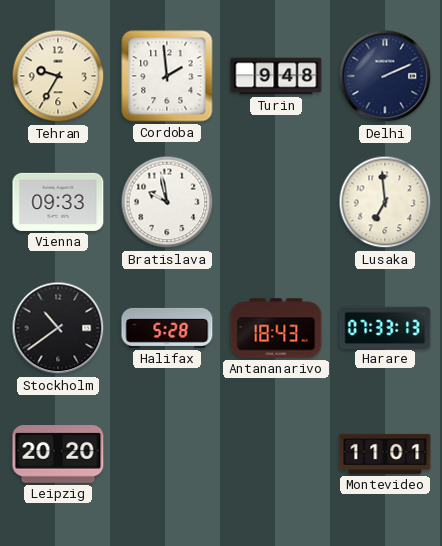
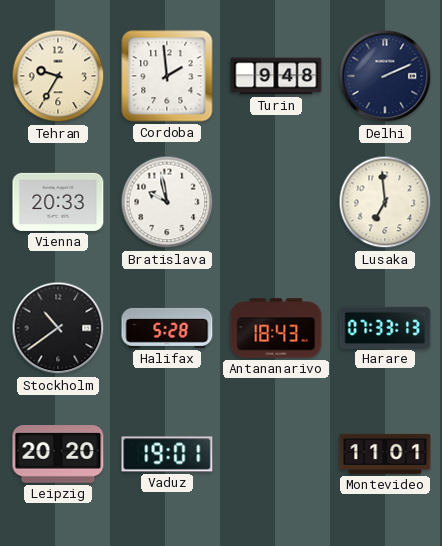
Vienna: 09:33 -> 20:33 (58, 202)
Vaduz: none -> 19:01 (167, 454)
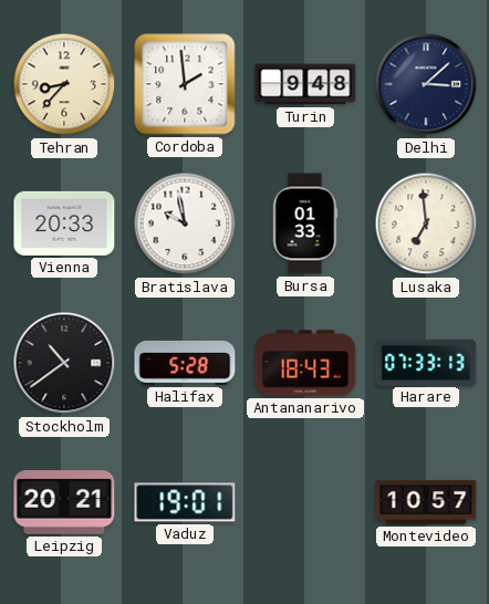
Tehran: 9:35 -> 8:37 (64, 84)
Delhi: 2:11 -> 3:08 (426, 84)
Bursa: none -> 01:33 (305, 223)
Leipzig: 20:20 -> 20:21 (64, 503)
Montevideo: 11:01 -> 10:57 (426, 502)
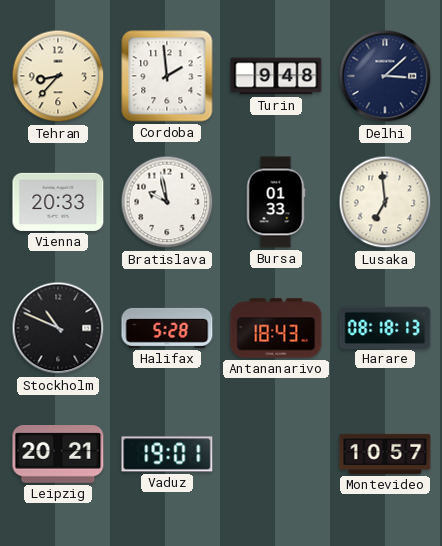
Stockholm: 10:39 -> 10:49 (58, 328)
Harare: 07:33 -> 08:18 (385, 327)
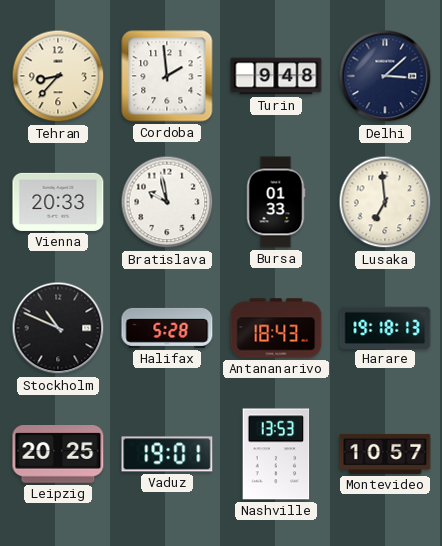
Harare: 08:18 -> 19:18 (385, 327)
Leipzig: 20:21 -> 20:25 (58, 455)
Nashville: none -> 13:53 (276, 454)
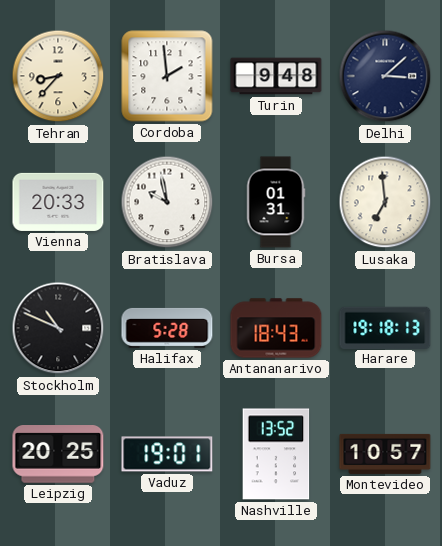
Bursa: 01:33 -> 01:31 (276, 202)
Nashville: 13:53 -> 13:52 (276, 454)
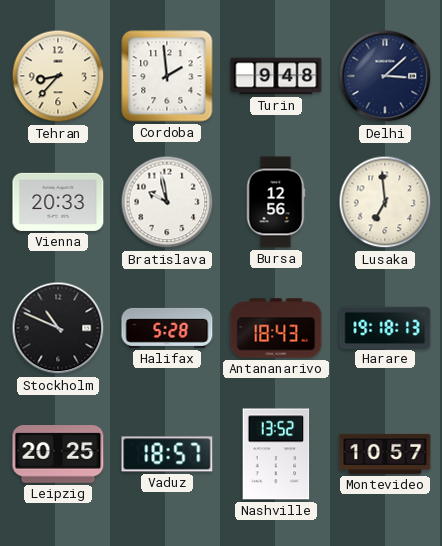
Bursa: 01:31 -> 12:56 (276, 202)
Vaduz: 19:01 -> 18:57 (167, 454)
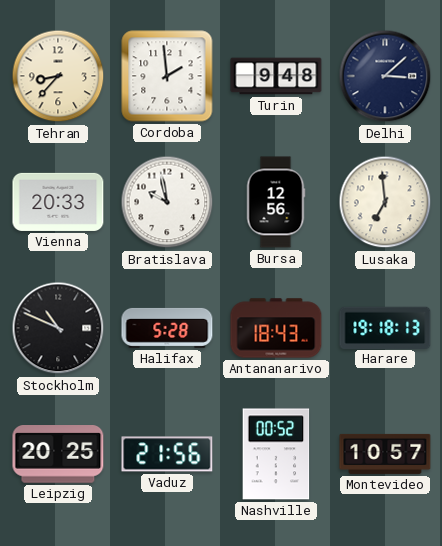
Vaduz: 18:57 -> 21:56 (167, 454)
Nashville: 13:52 -> 00:52 (276, 454)
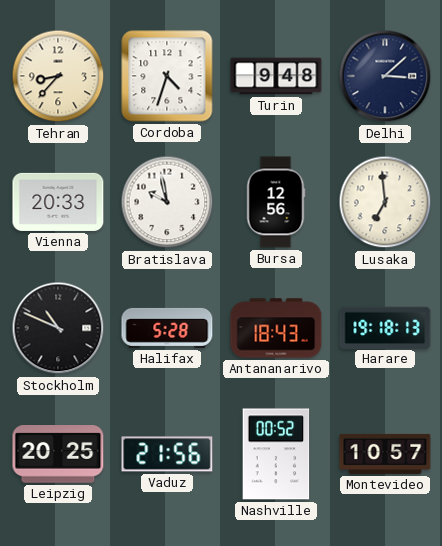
Cordoba: 1:59 -> 4:33 (167, 76)
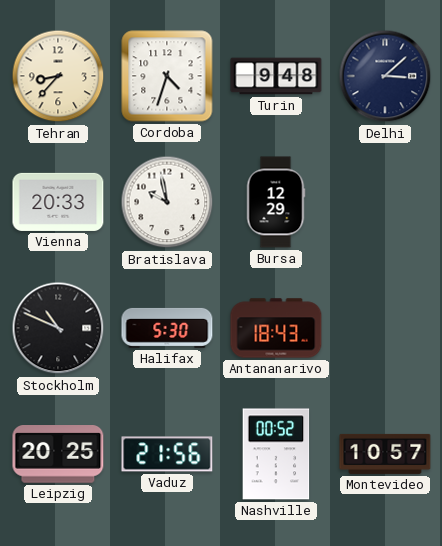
Bursa: 12:56 -> 12:29 (276, 202)
Lusaka: 6:59 -> none (385, 202)
Halifax: 5:28 -> 5:30 (167, 328)
Harare: 19:18 -> none (385, 327)
